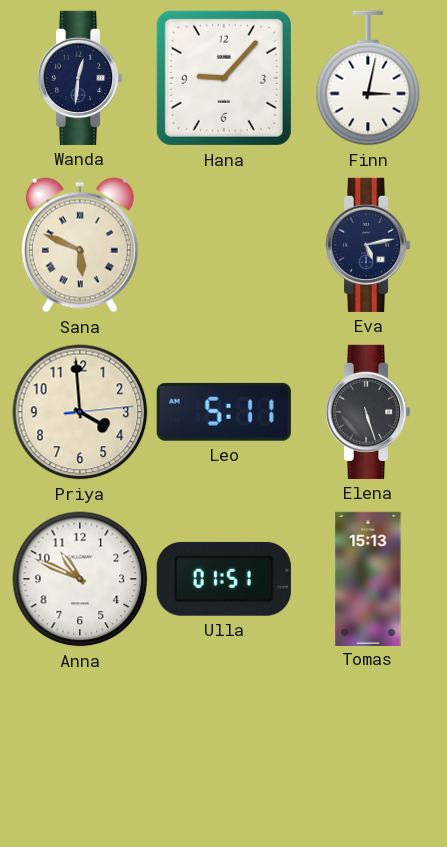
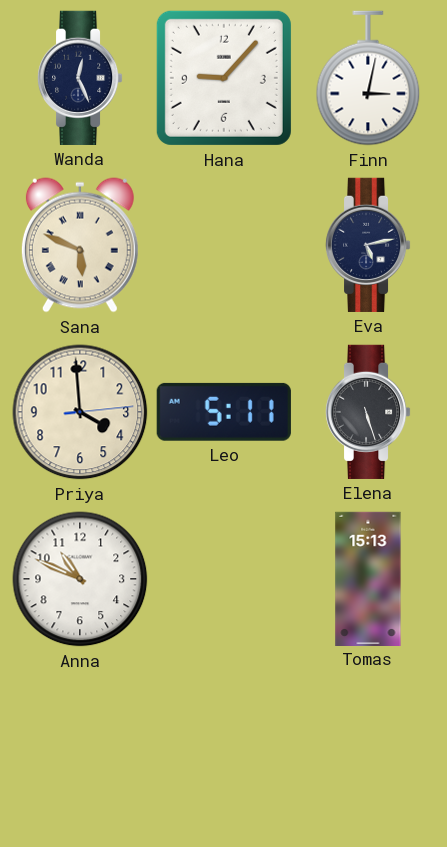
Wanda: 12:31 -> 12:26 (80, 78)
Ulla: 01:51 -> none (224, 579)
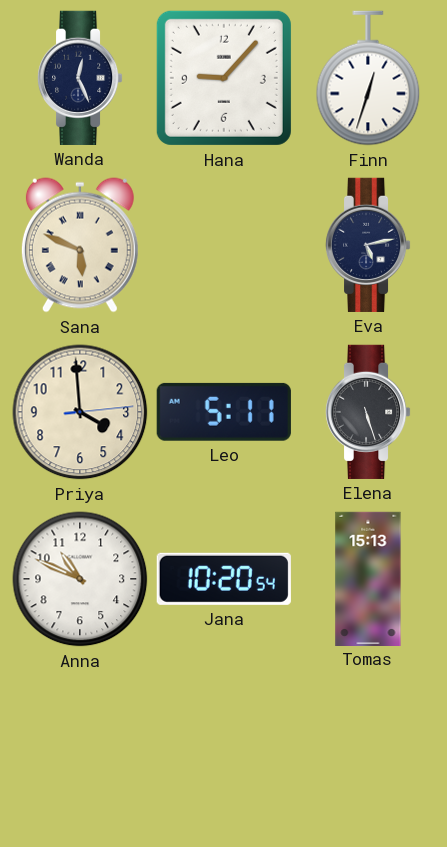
Finn: 3:02 -> 12:33 (368, 78)
Jana: none -> 10:20 (224, 579)
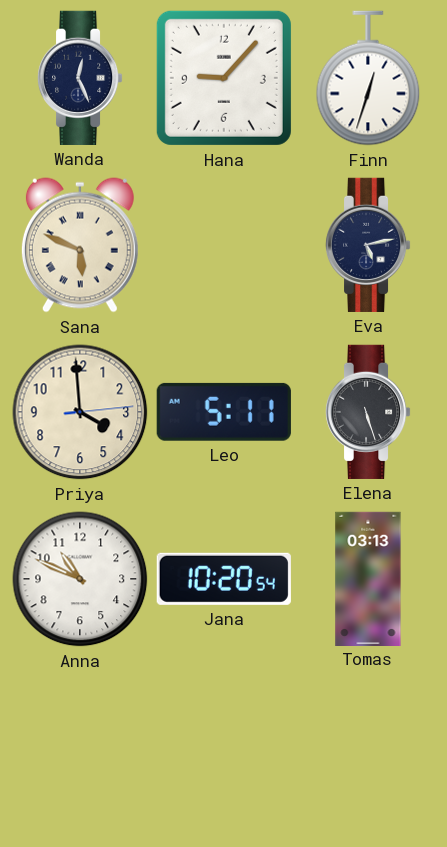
Tomas: 15:13 -> 03:13 (368, 578)
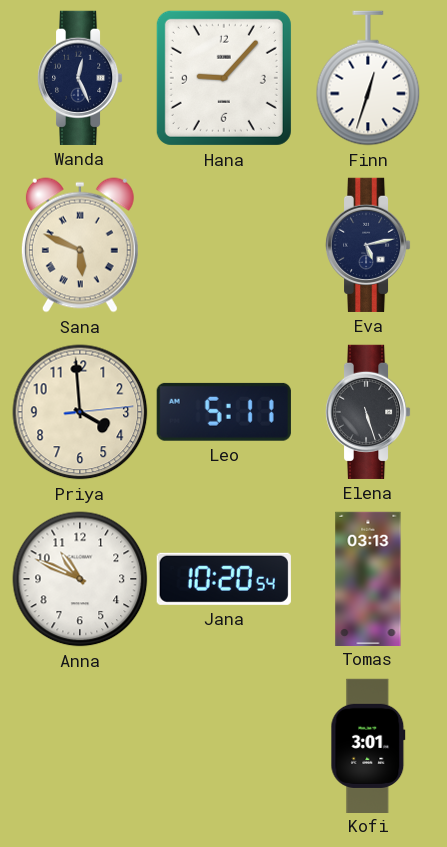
Kofi: none -> 3:01 (368, 745)
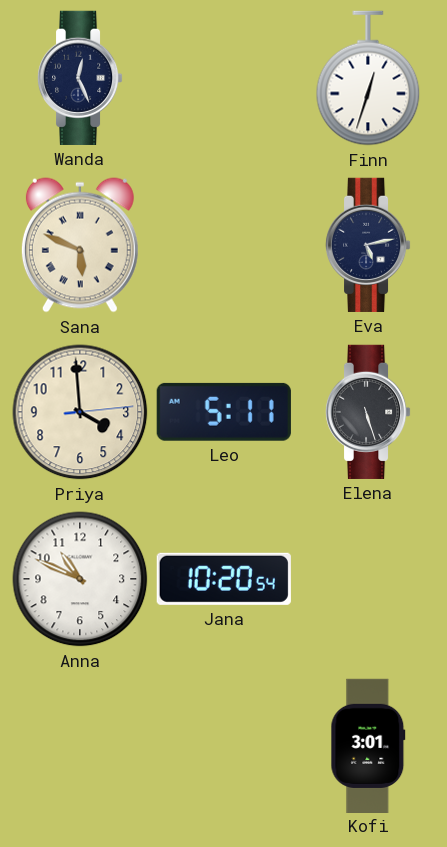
Hana: 9:07 -> none (224, 78)
Tomas: 03:13 -> none (368, 578)
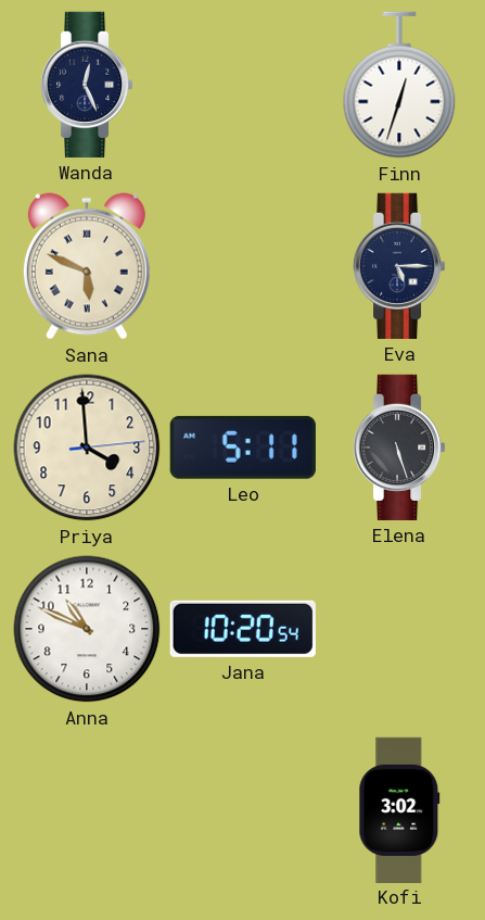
Eva: 5:13 -> 5:15 (399, 266)
Kofi: 3:01 -> 3:02 (399, 809)
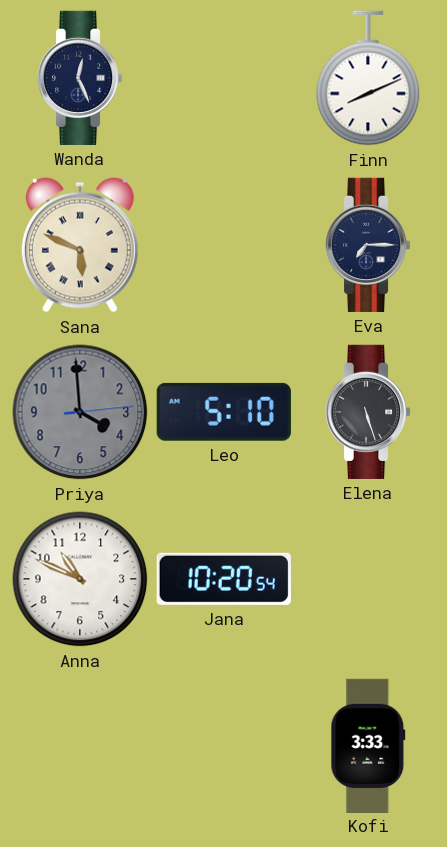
Finn: 12:33 -> 8:11 (368, 78)
Eva: 5:15 -> 7:15 (368, 245)
Priya dial: cream -> grey (80, 412)
Leo: 5:11 -> 5:10 (224, 412)
Kofi: 3:02 -> 3:33 (368, 745)
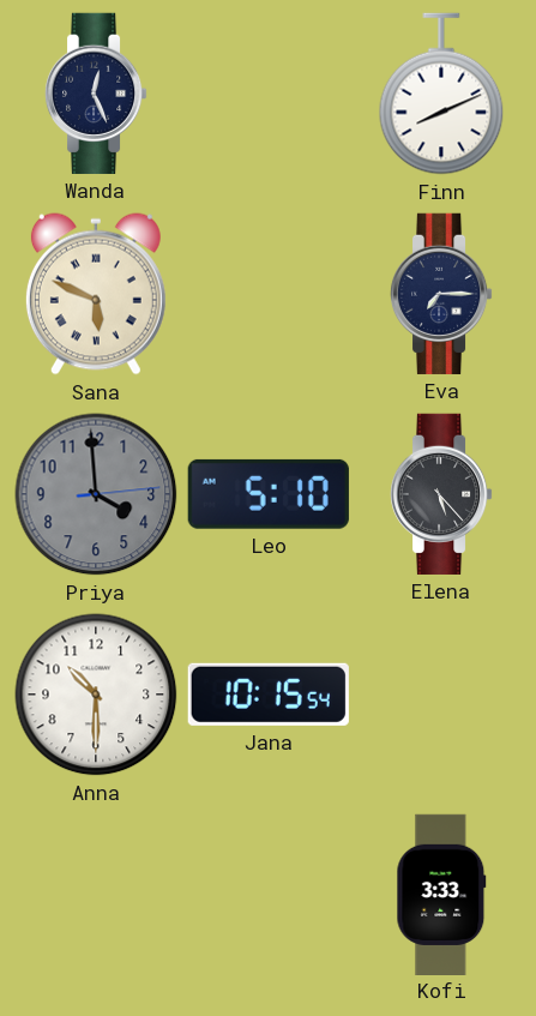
Elena: 5:27 -> 5:23 (441, 494)
Anna: 10:49 -> 10:30 (96, 695)
Jana: 10:20 -> 10:15 (269, 695)
